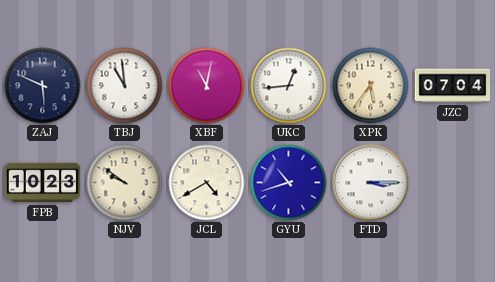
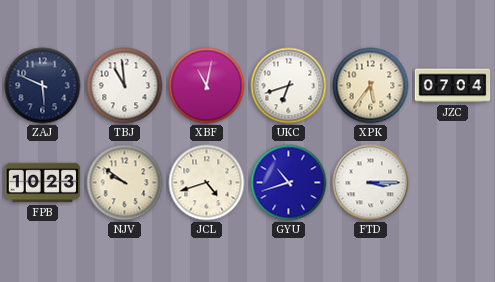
UKC: 12:44 -> 6:42 (289, 86)
JCL: 4:40 -> 4:42 (207, 183)
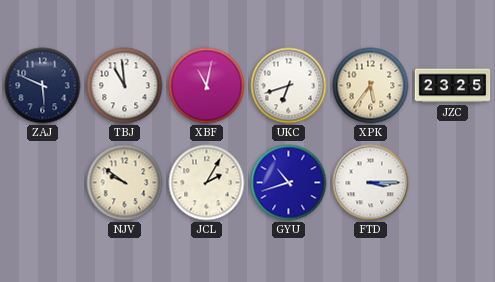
JZC: 07:04 -> 23:25 (453, 86)
FPB: 10:23 -> none (43, 183)
JCL: 4:42 -> 2:05 (207, 183)
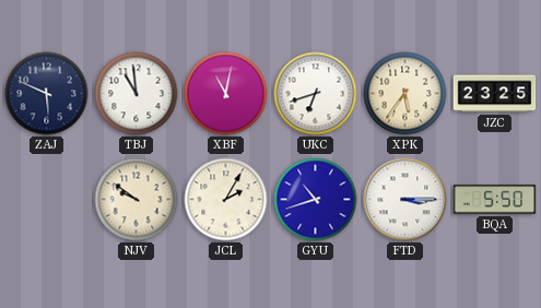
BQA: none -> 5:50 (495, 200)
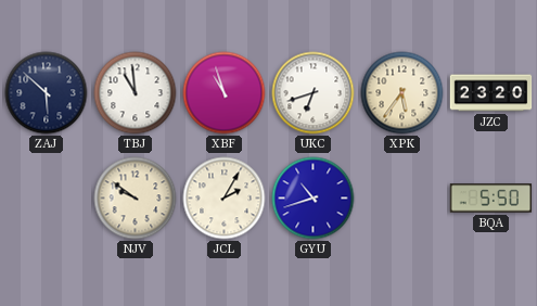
ZAJ: 5:49 -> 5:52 (47, 93)
XBF: 11:02 -> 10:57 (225, 93)
JZC: 23:25 -> 23:20 (491, 93)
FTD: 3:15 -> none (405, 200)
